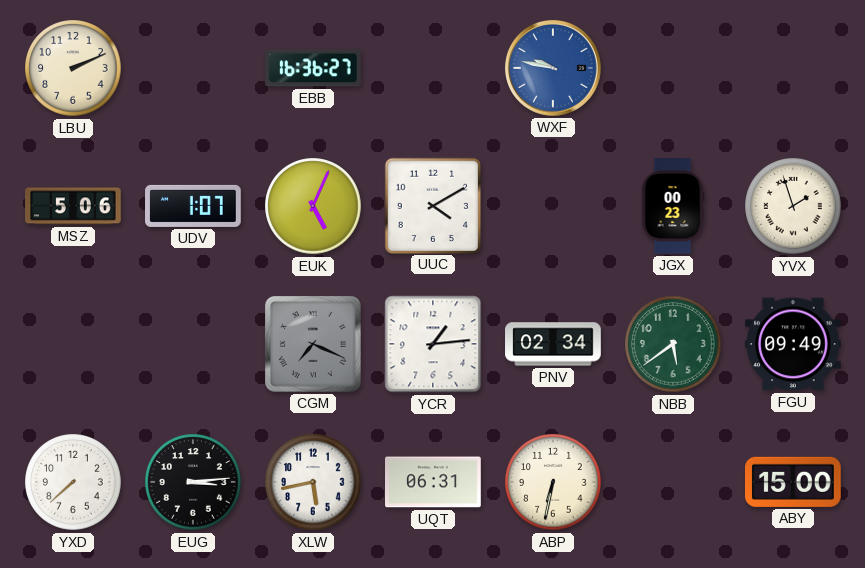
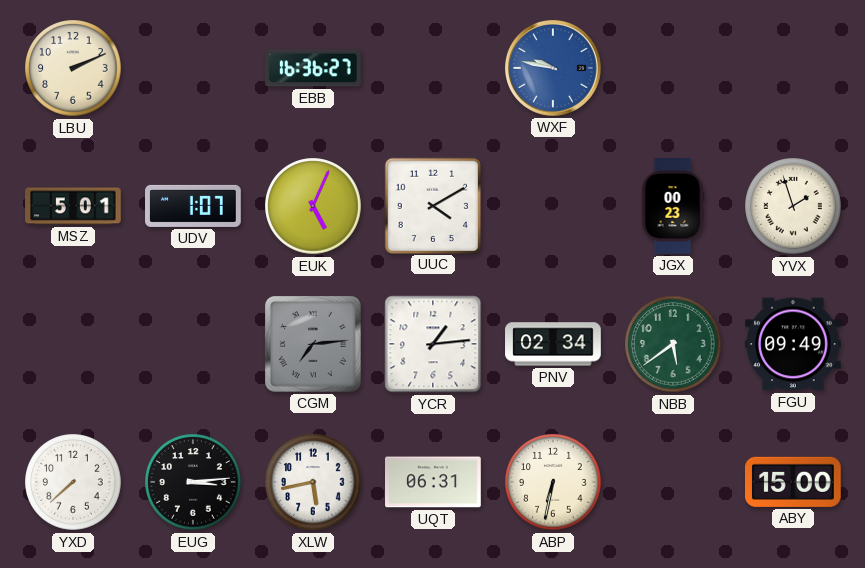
MSZ: 5:06 -> 5:01 (73, 206)
CGM: 7:19 -> 7:14 (313, 344)
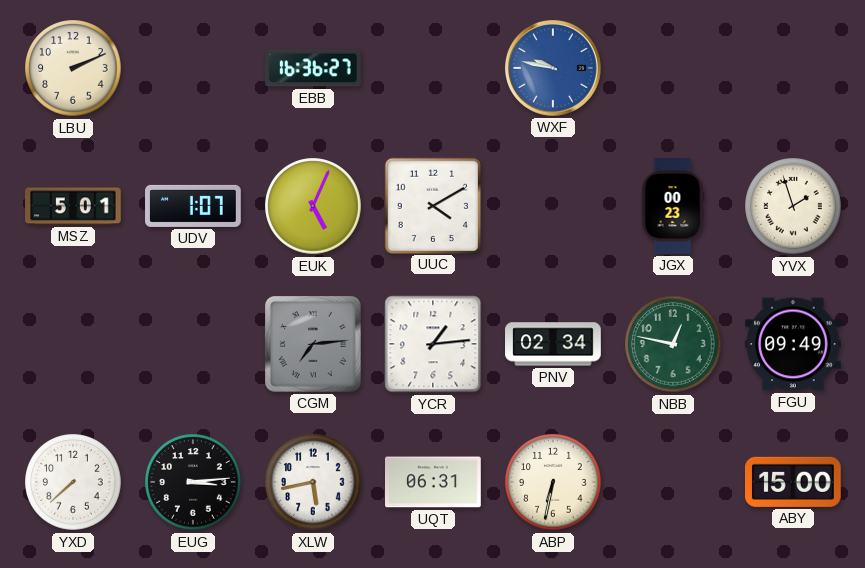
NBB: 5:39 -> 12:47 (673, 344)
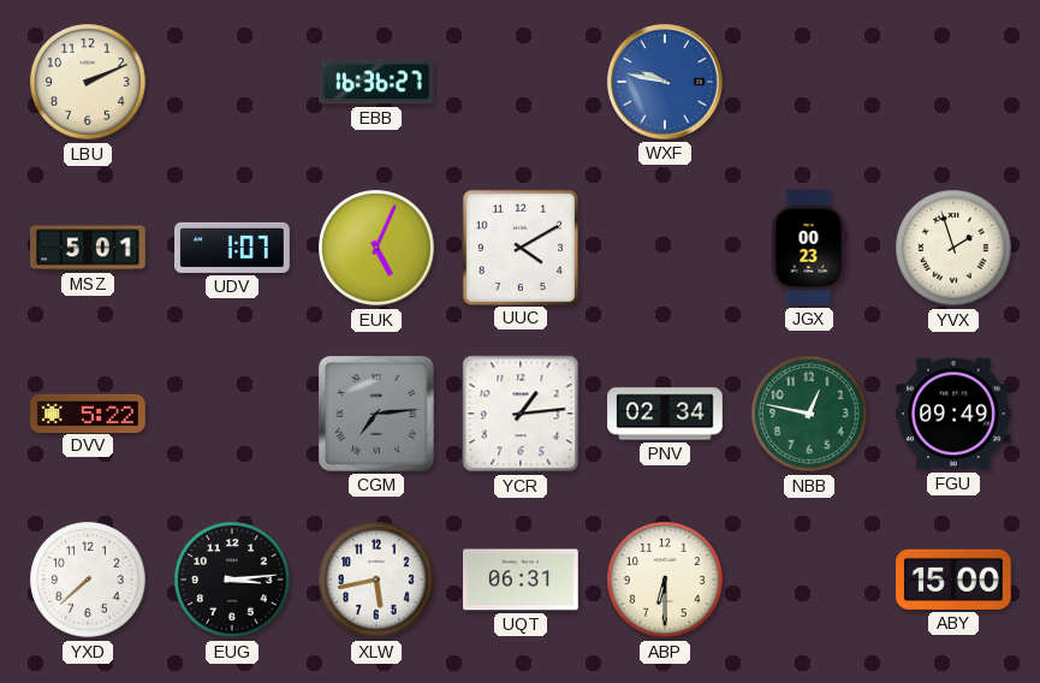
DVV: none -> 5:22 (89, 412)
ABP: 6:32 -> 6:30 (665, 580)
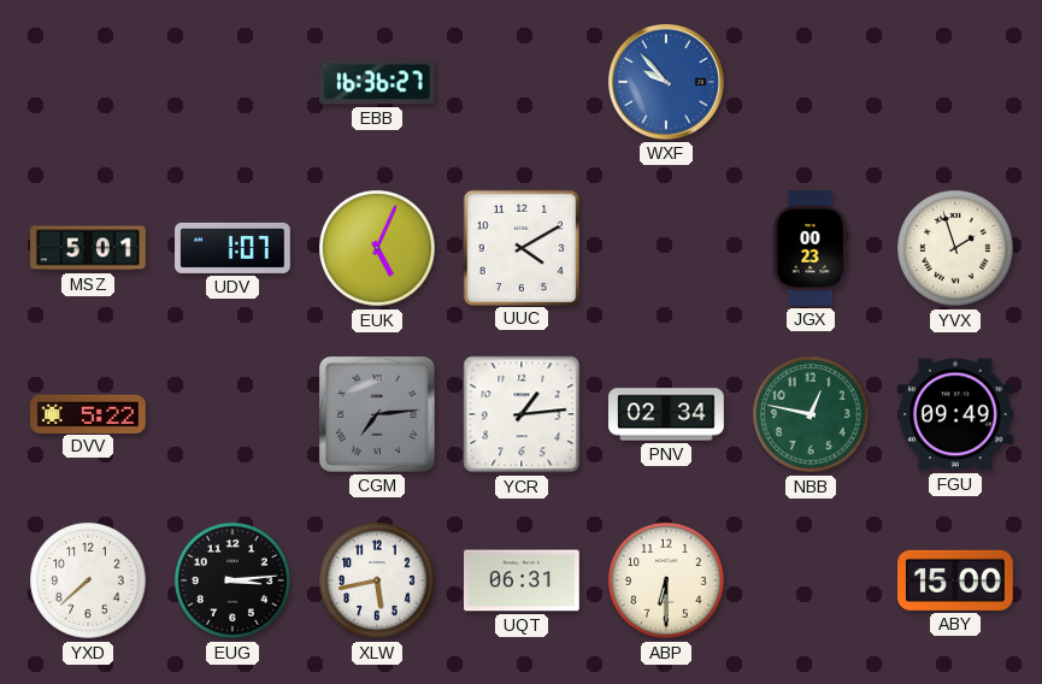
LBU: 2:11 -> none (88, 82)
WXF: 9:47 -> 9:53 (666, 82)
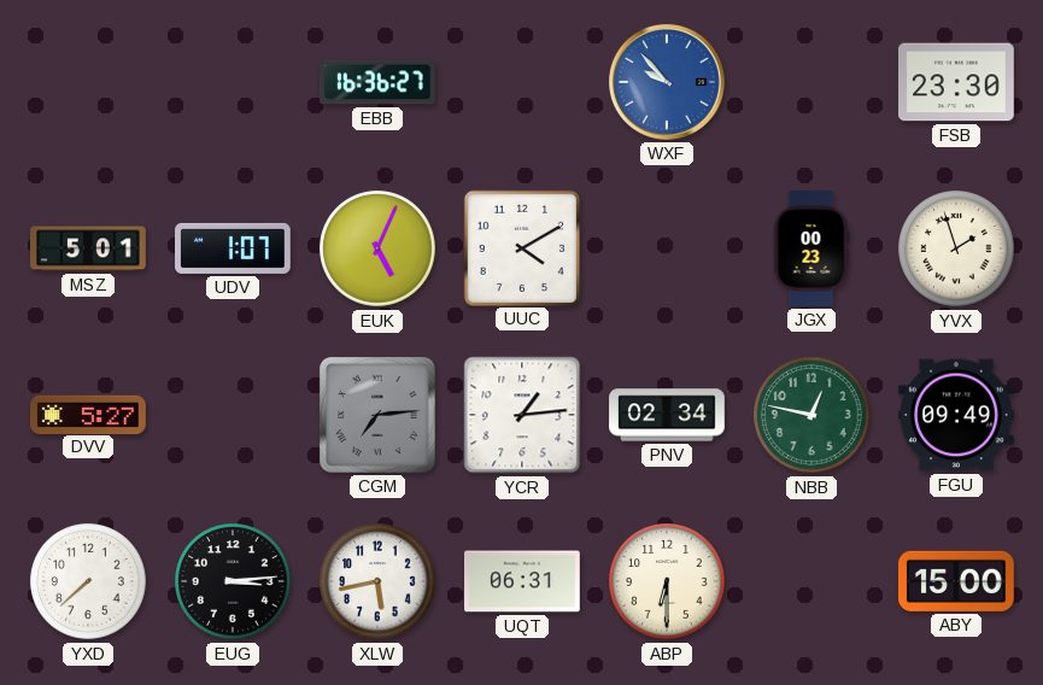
FSB: none -> 23:30 (957, 82)
DVV: 5:22 -> 5:27 (89, 414)
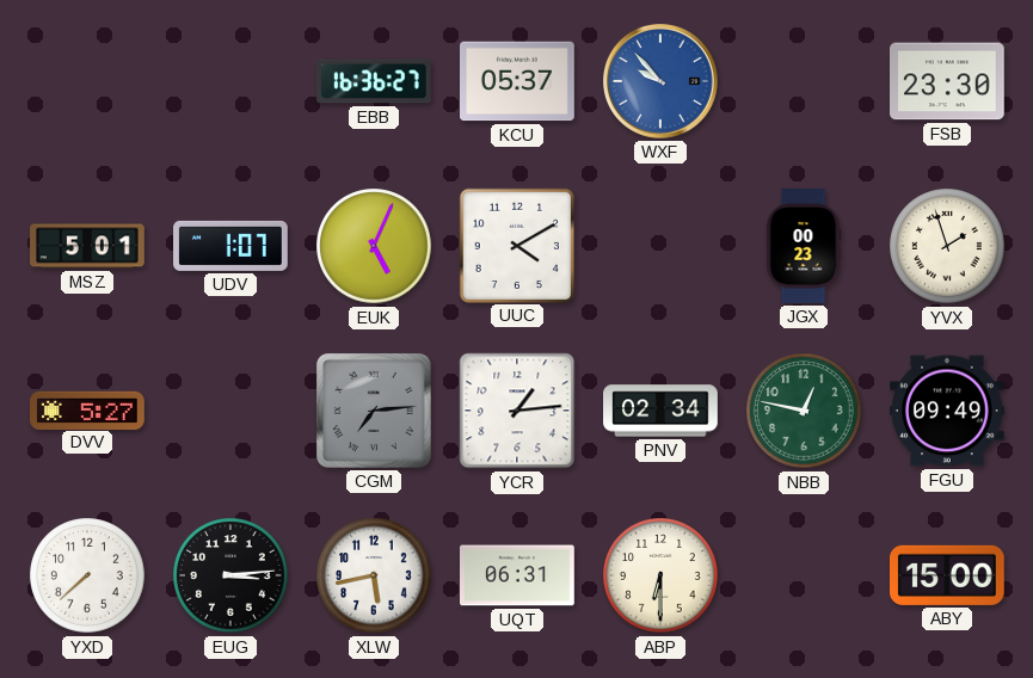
KCU: none -> 05:37 (518, 81)
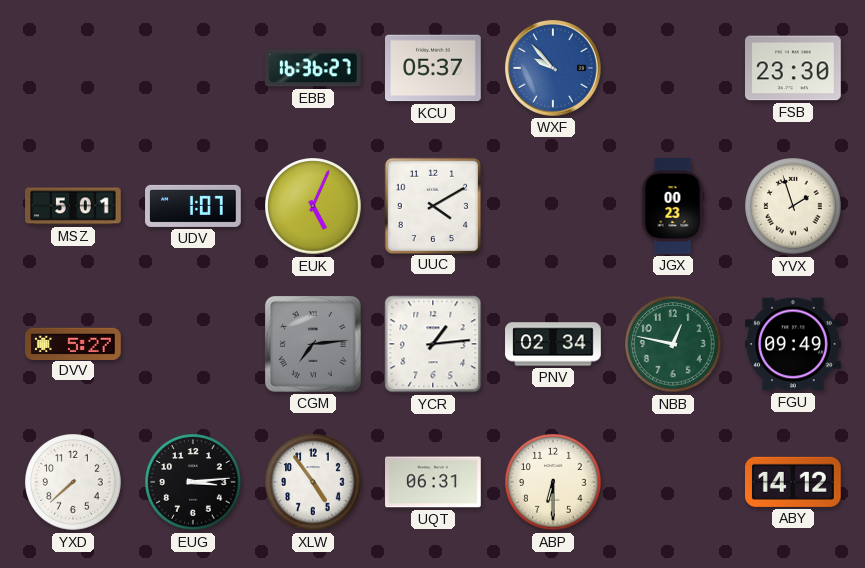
XLW: 5:43 -> 4:54 (313, 482)
ABY: 15:00 -> 14:12 (794, 482)
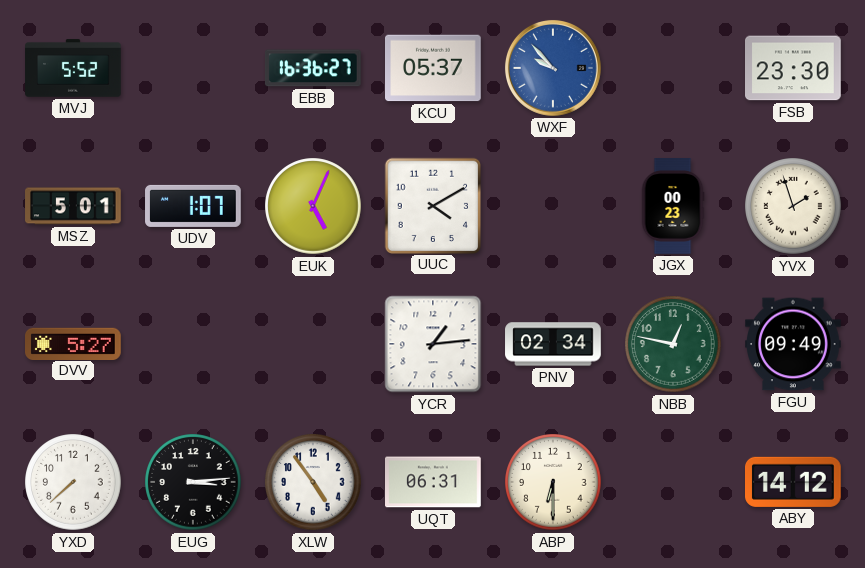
MVJ: none -> 5:52 (73, 68)
CGM: 7:14 -> none (313, 344)
